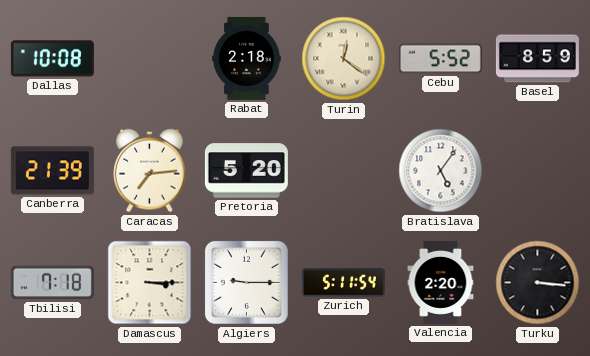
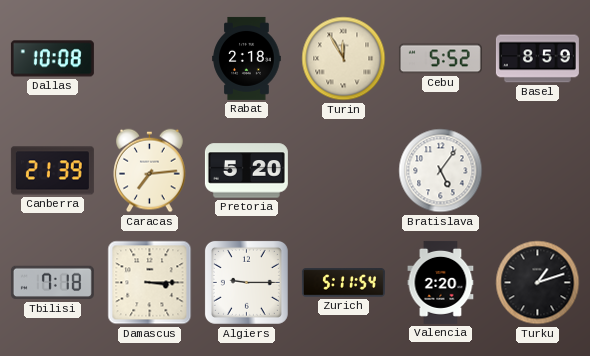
Turin: 12:21 -> 11:55 (344, 59)
Turku: 3:16 -> 1:12 (538, 283)
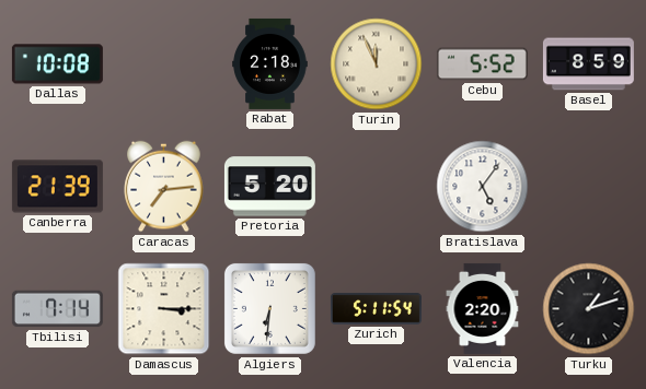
Turin: 11:55 -> 11:56 (377, 64)
Tbilisi: 7:18 -> 7:14 (57, 309)
Algiers: 9:15 -> 6:31 (269, 308)
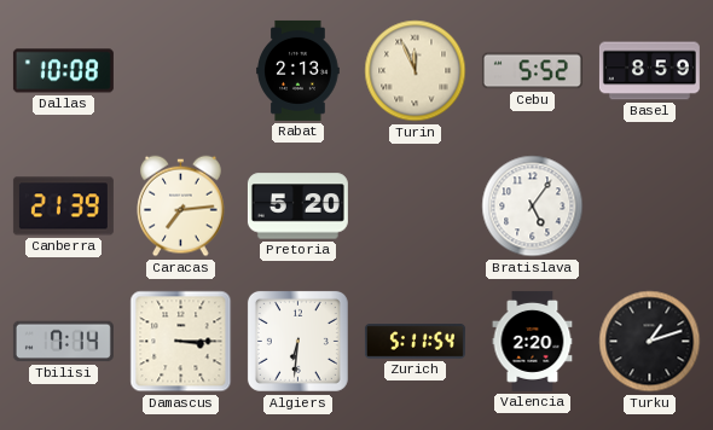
Rabat: 2:18 -> 2:13 (298, 70)
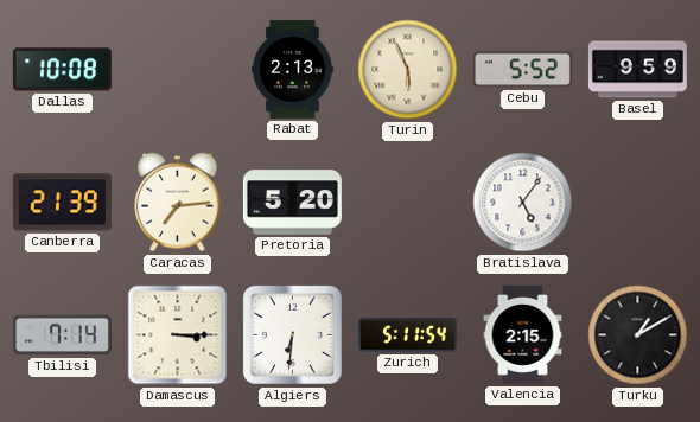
Turin: 11:56 -> 5:56 (408, 70)
Basel: 8:59 -> 9:59 (637, 70)
Valencia: 2:20 -> 2:15 (523, 334)
Turku: 1:12 -> 1:10 (638, 335)
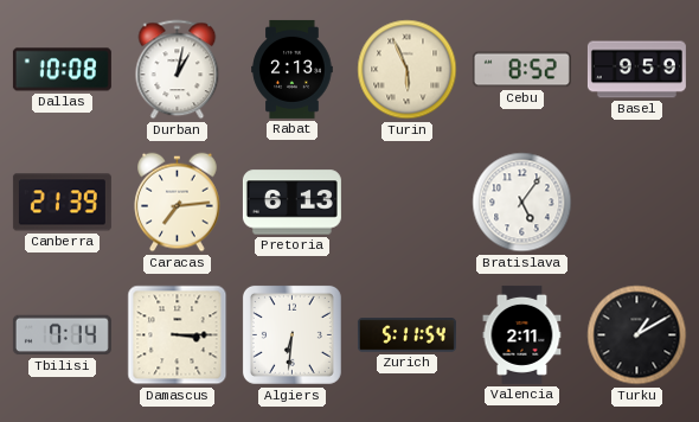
Durban: none -> 1:02 (178, 70)
Cebu: 5:52 -> 8:52 (521, 70)
Pretoria: 5:20 -> 6:13 (291, 203)
Valencia: 2:15 -> 2:11 (522, 334)
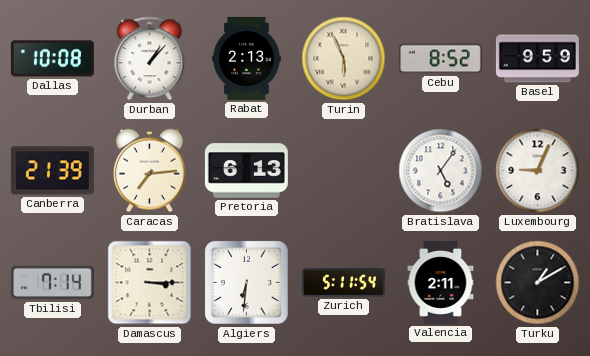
Durban: 1:02 -> 1:07 (150, 59)
Luxembourg: none -> 9:04 (538, 171)
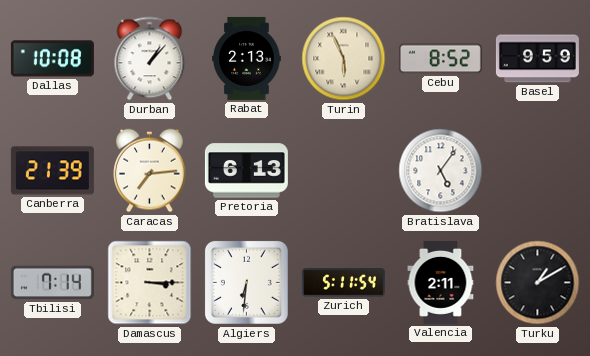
Luxembourg: 9:04 -> none (538, 171)
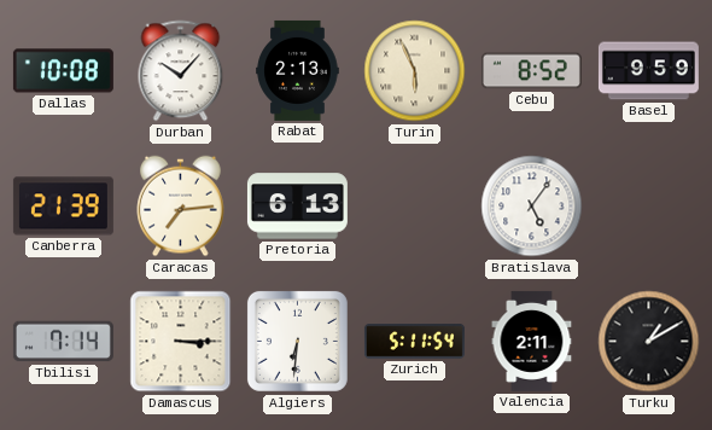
Durban: 1:07 -> 10:07 (181, 71)
